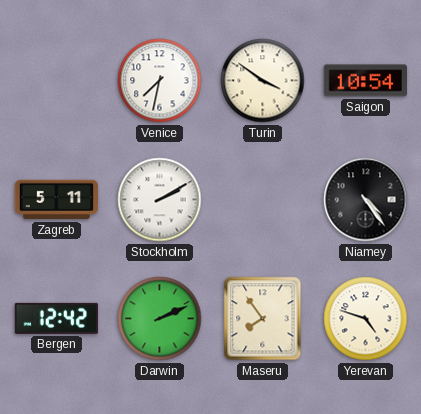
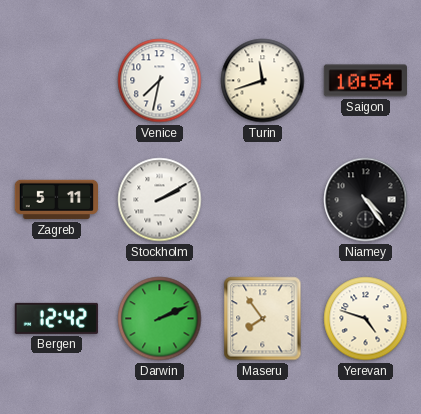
Turin: 3:51 -> 11:42 (263, 81)
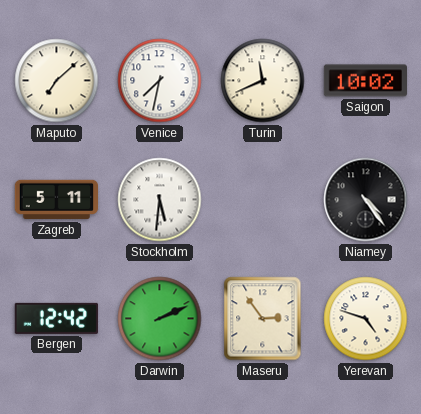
Maputo: none -> 7:08 (57, 81)
Turin: 11:42 -> 11:41 (263, 81)
Saigon: 10:54 -> 10:02 (365, 81)
Stockholm: 2:10 -> 5:31 (160, 200)
Maseru: 7:54 -> 2:54 (263, 319)
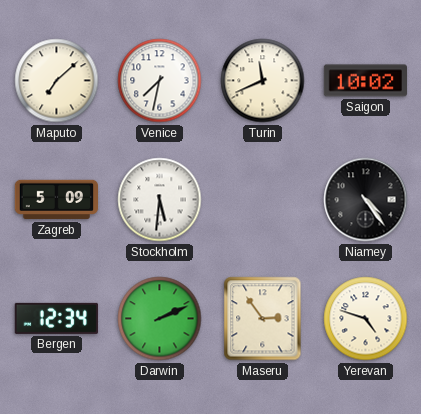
Zagreb: 5:11 -> 5:09 (56, 200)
Bergen: 12:42 -> 12:34 (56, 318)
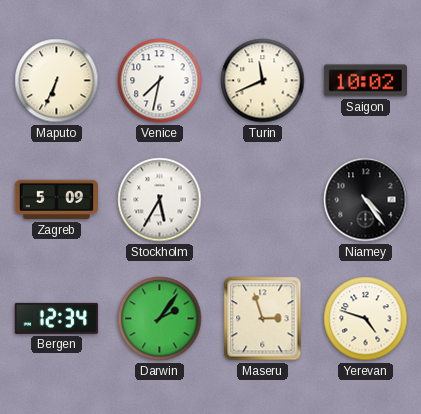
Maputo: 7:08 -> 6:34 (57, 81)
Stockholm: 5:31 -> 5:35 (160, 200)
Darwin: 2:11 -> 2:06 (160, 319)
Maseru: 2:54 -> 2:57 (263, 319)
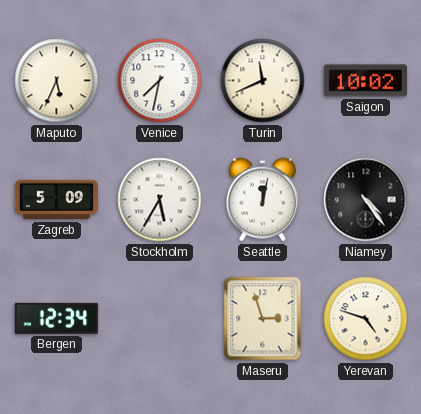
Maputo: 6:34 -> 5:34 (57, 81)
Seattle: none -> 12:02 (262, 200)
Darwin: 2:06 -> none (160, 319)
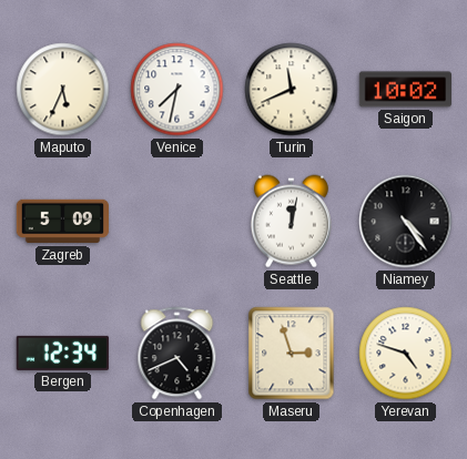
Stockholm: 5:35 -> none (160, 200)
Copenhagen: none -> 4:41 (177, 354)
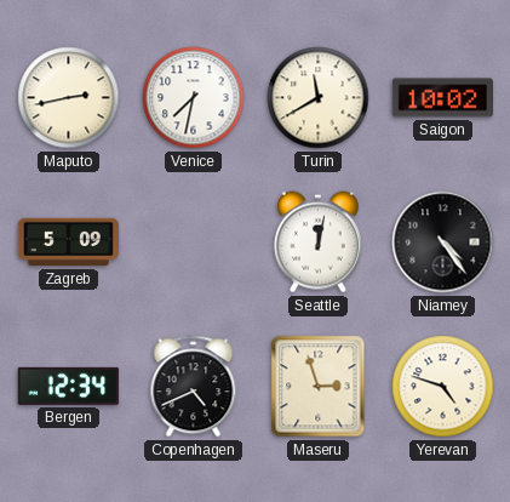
Maputo: 5:34 -> 2:43 (69, 98)
Turin: 11:41 -> 11:40 (319, 98)
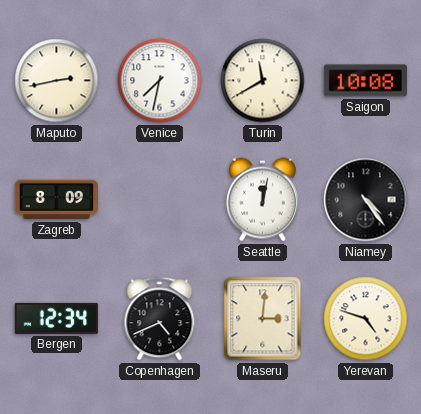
Saigon: 10:02 -> 10:08 (365, 81)
Zagreb: 5:09 -> 8:09 (56, 200)
Maseru: 2:57 -> 3:01 (263, 319)
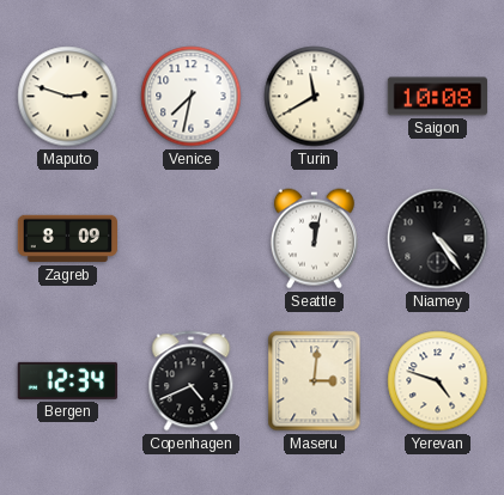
Maputo: 2:43 -> 2:48 (68, 97)
